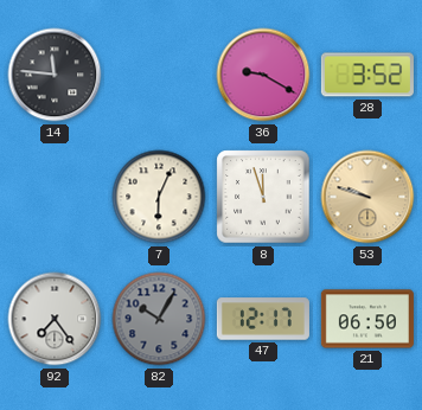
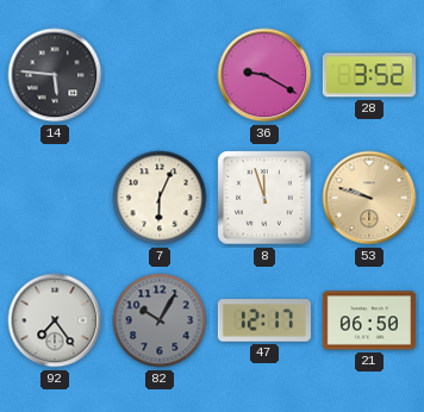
14: 11:46 -> 5:46 (55, 75)
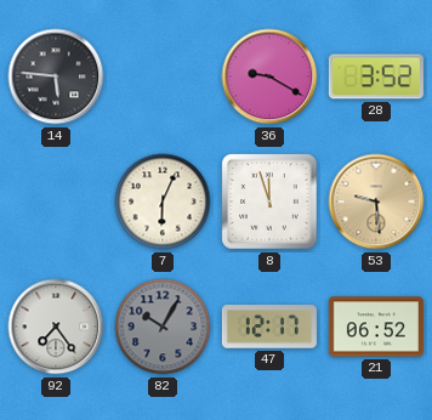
53: 9:48 -> 9:29 (376, 202)
21: 06:50 -> 06:52 (376, 327)
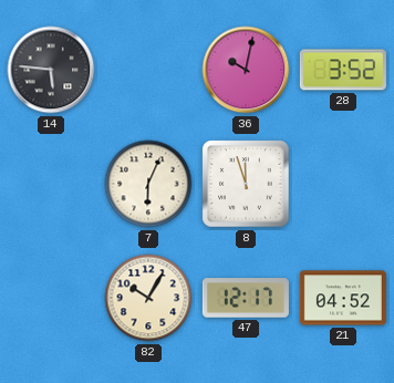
36: 9:20 -> 10:02 (246, 70)
53: 9:29 -> none (376, 202)
92: 7:24 -> none (56, 327)
82 dial: grey -> cream (148, 298)
21: 06:52 -> 04:52 (343, 298)
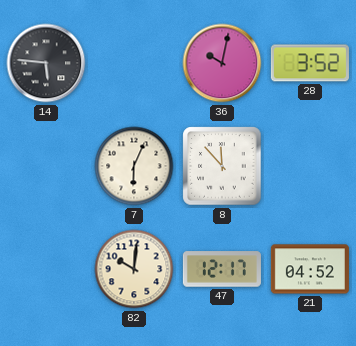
8: 11:57 -> 11:53 (222, 166)
82: 10:05 -> 10:01 (134, 269)
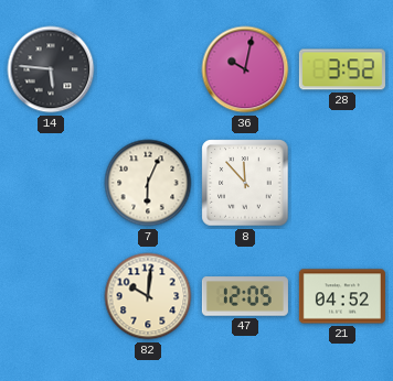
47: 12:17 -> 12:05 (245, 296)
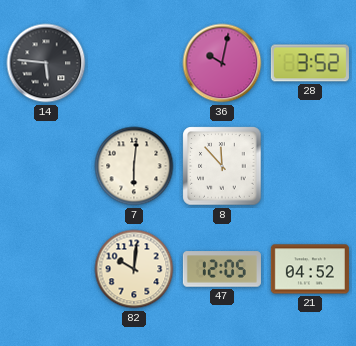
7: 6:04 -> 6:01 (134, 166)
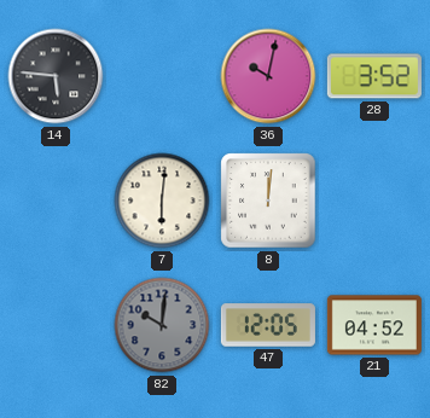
8: 11:53 -> 12:01 (268, 201)
82 dial: cream -> grey (162, 325)
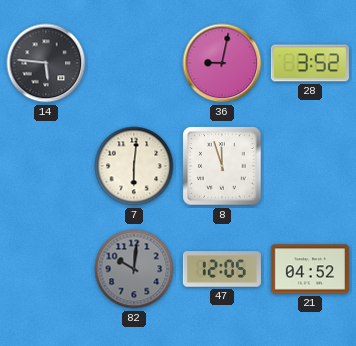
36: 10:02 -> 9:02 (222, 63)
8: 12:01 -> 11:57 (222, 166)
